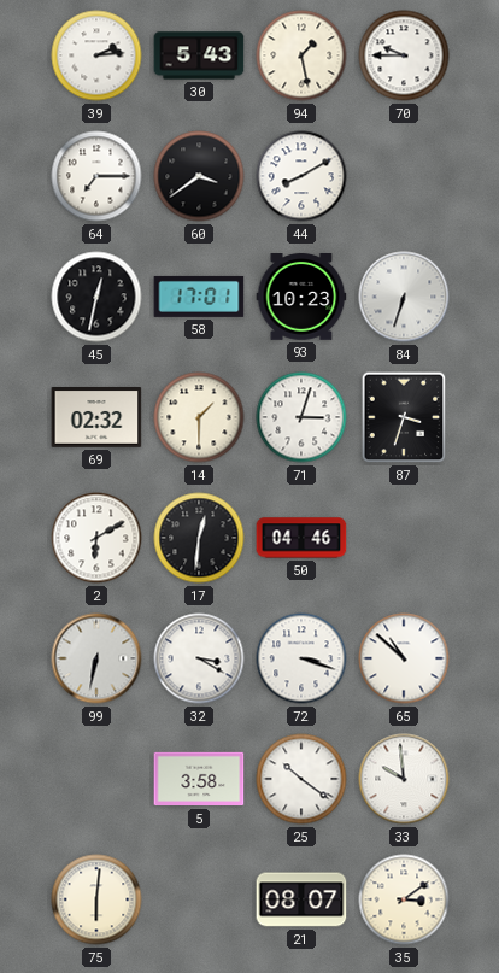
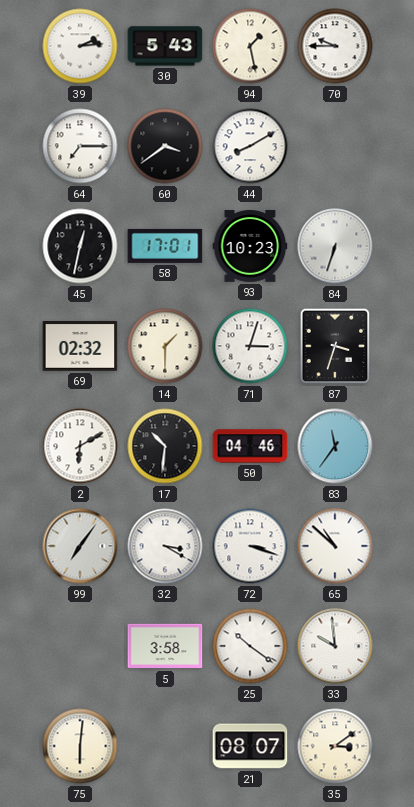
17: 12:31 -> 10:31 (165, 446)
83: none -> 11:36 (335, 446)
99: 6:32 -> 7:06 (80, 546)
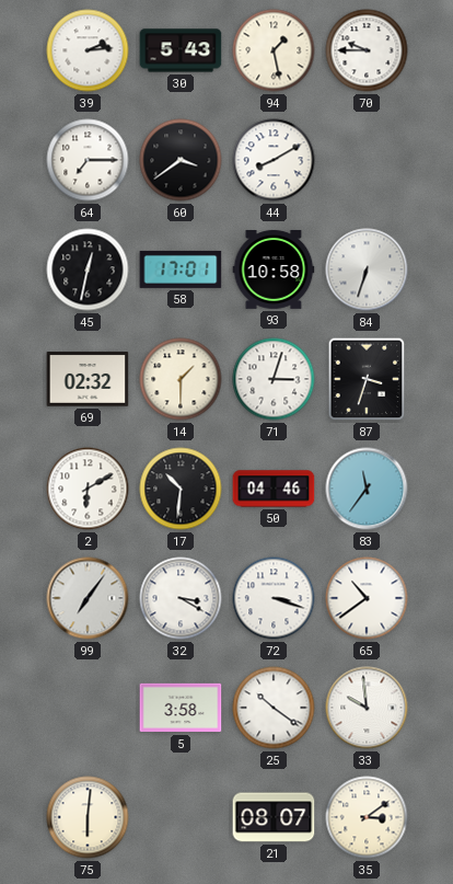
93: 10:23 -> 10:58 (274, 271)
65: 10:52 -> 10:39 (367, 598)
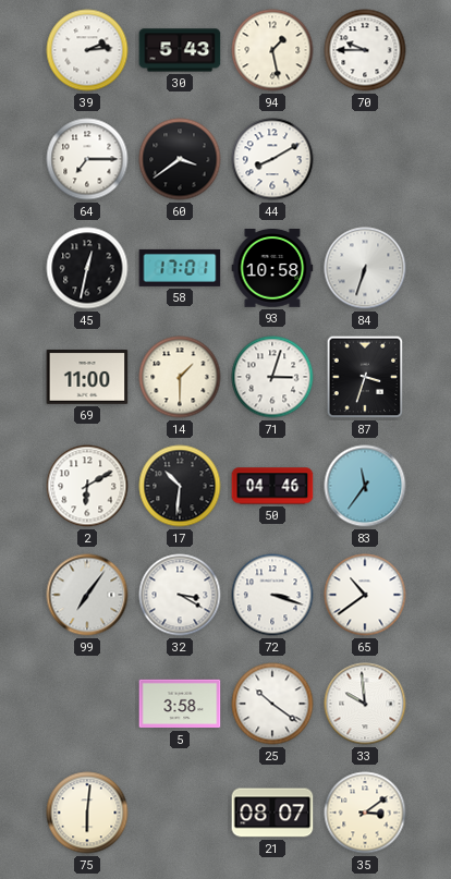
69: 02:32 -> 11:00 (87, 378)
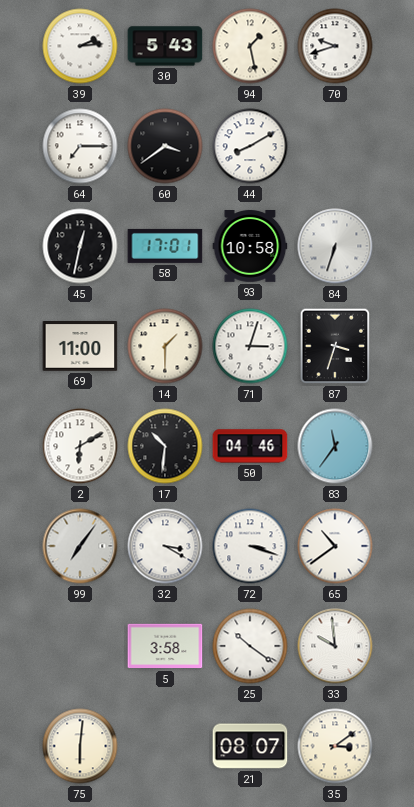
70: 9:45 -> 9:42 (335, 46)
